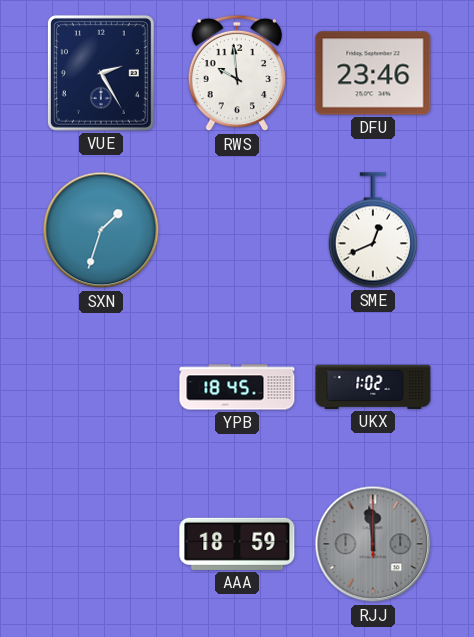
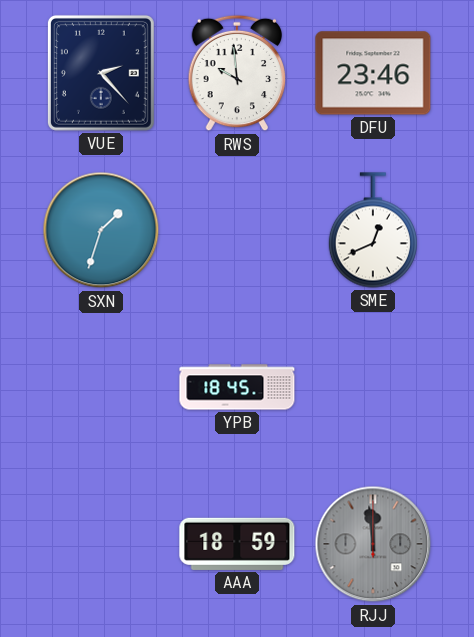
VUE: 2:25 -> 2:23 (101, 73)
UKX: 1:02 -> none (373, 387)
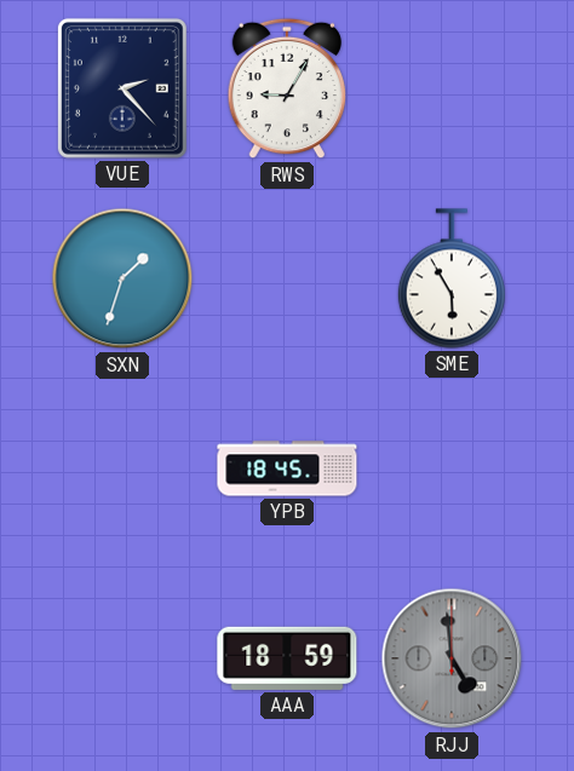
RWS: 9:59 -> 9:05 (287, 88)
DFU: 23:46 -> none (373, 73)
SME: 12:41 -> 5:55 (452, 278)
RJJ: 11:59 -> 4:59 (452, 658)
